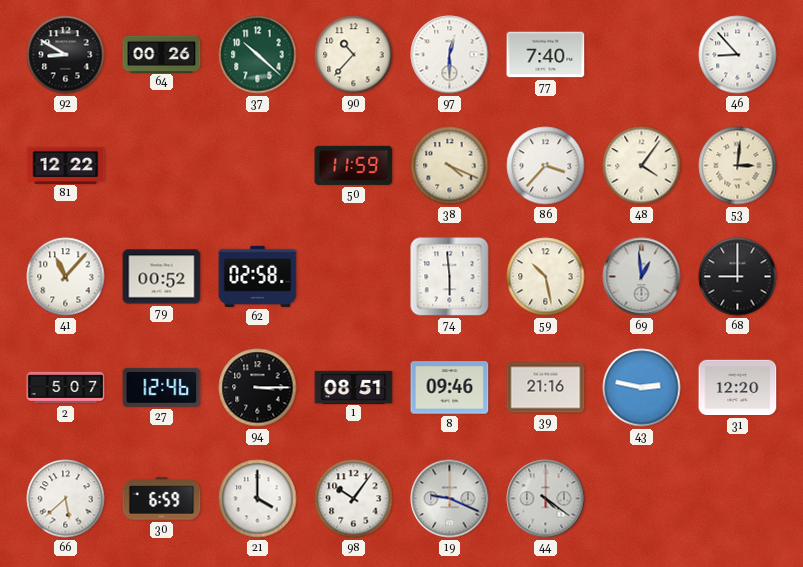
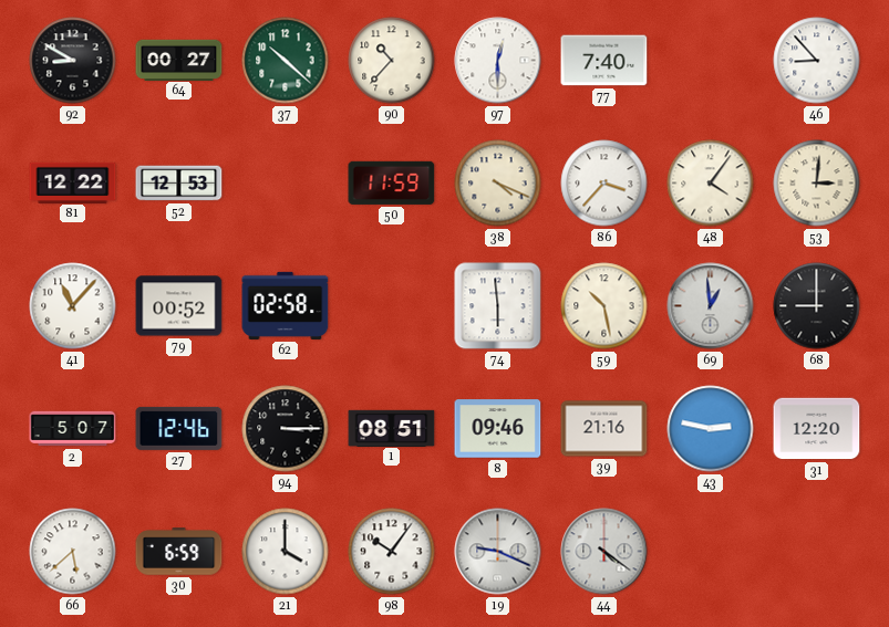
64: 00:26 -> 00:27 (179, 60)
52: none -> 12:53 (179, 184)
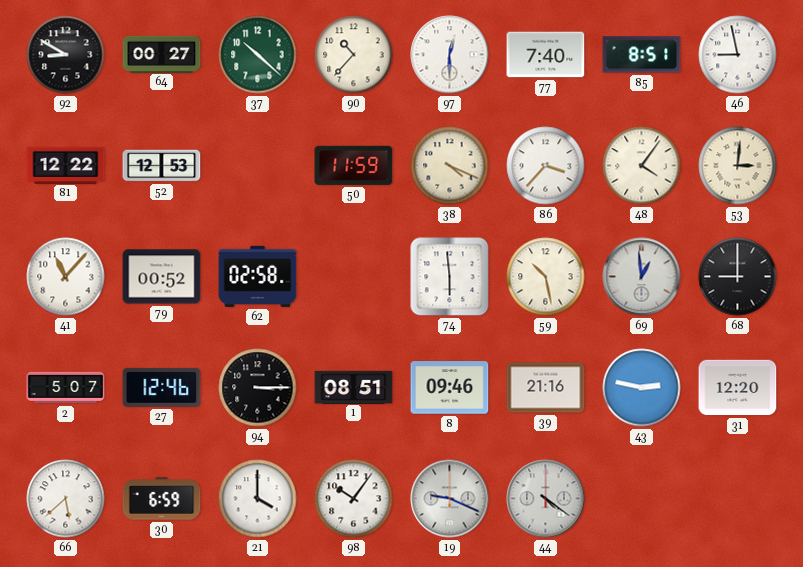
85: none -> 8:51 (642, 55)
46: 8:53 -> 8:58 (738, 55)
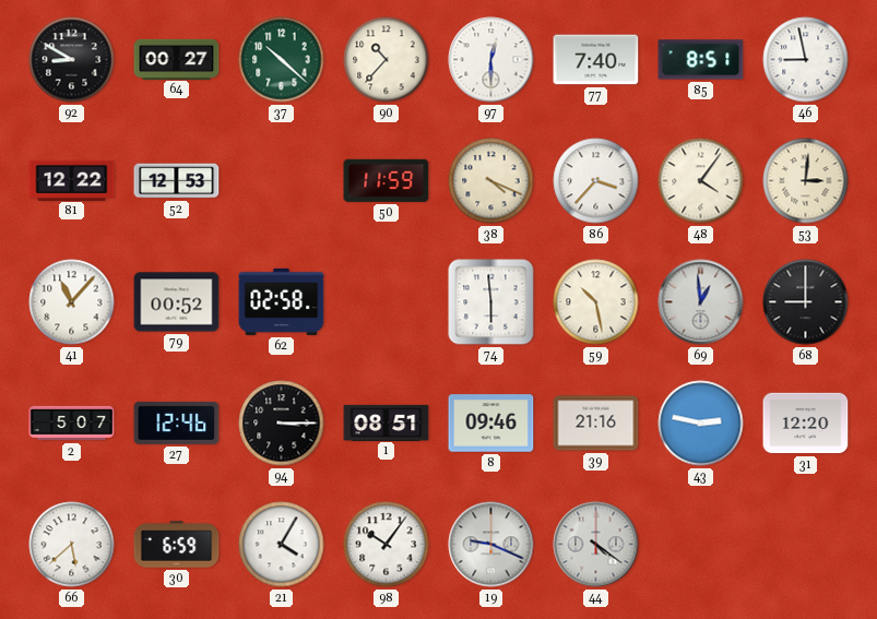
21: 4:00 -> 4:05 (282, 545)
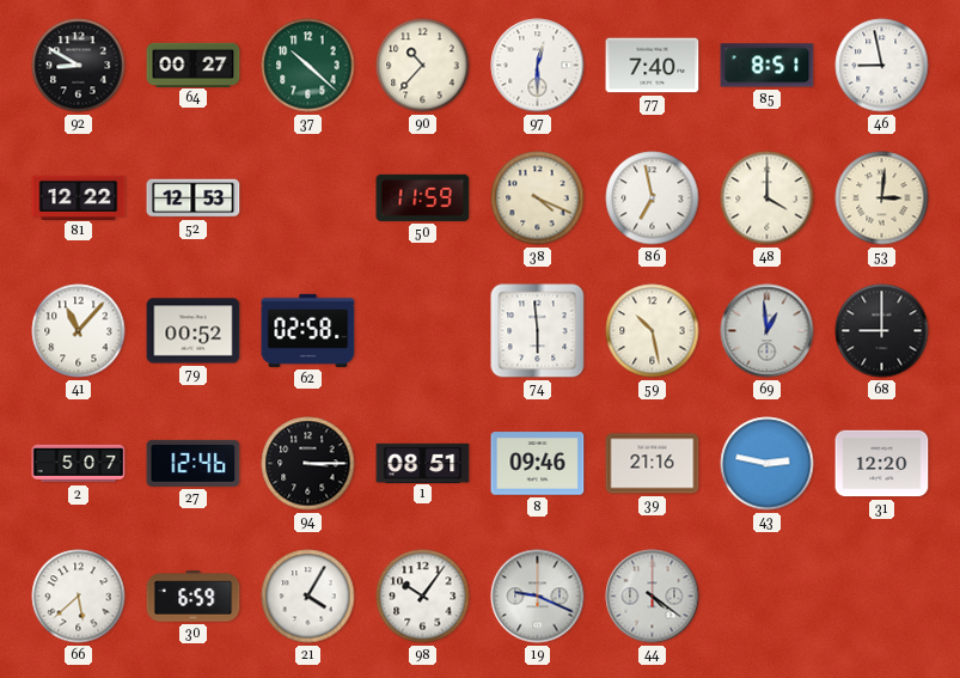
86: 3:37 -> 6:58 (653, 198)
48: 4:06 -> 4:00 (768, 198)
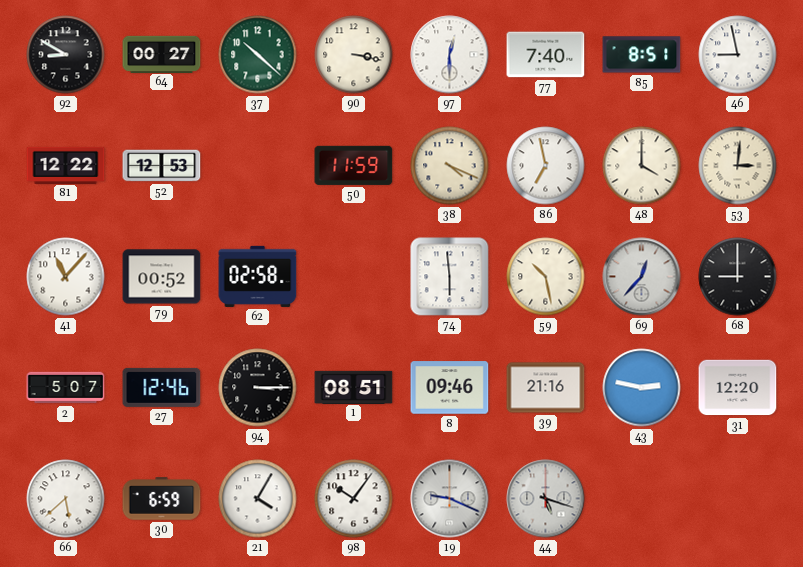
90: 10:37 -> 3:17 (354, 55)
69: 12:59 -> 12:37 (642, 277)
44: 4:21 -> 5:18 (546, 499)
